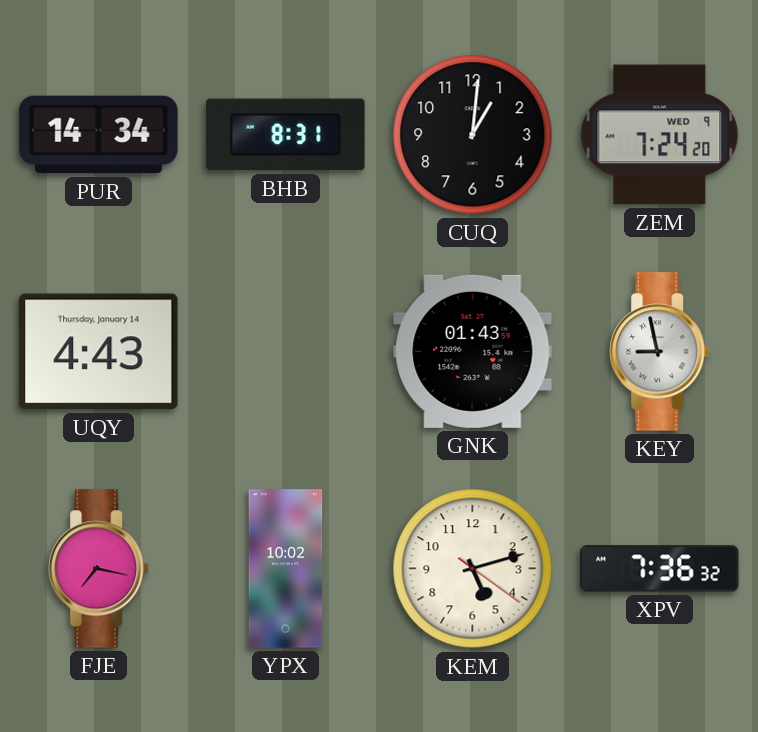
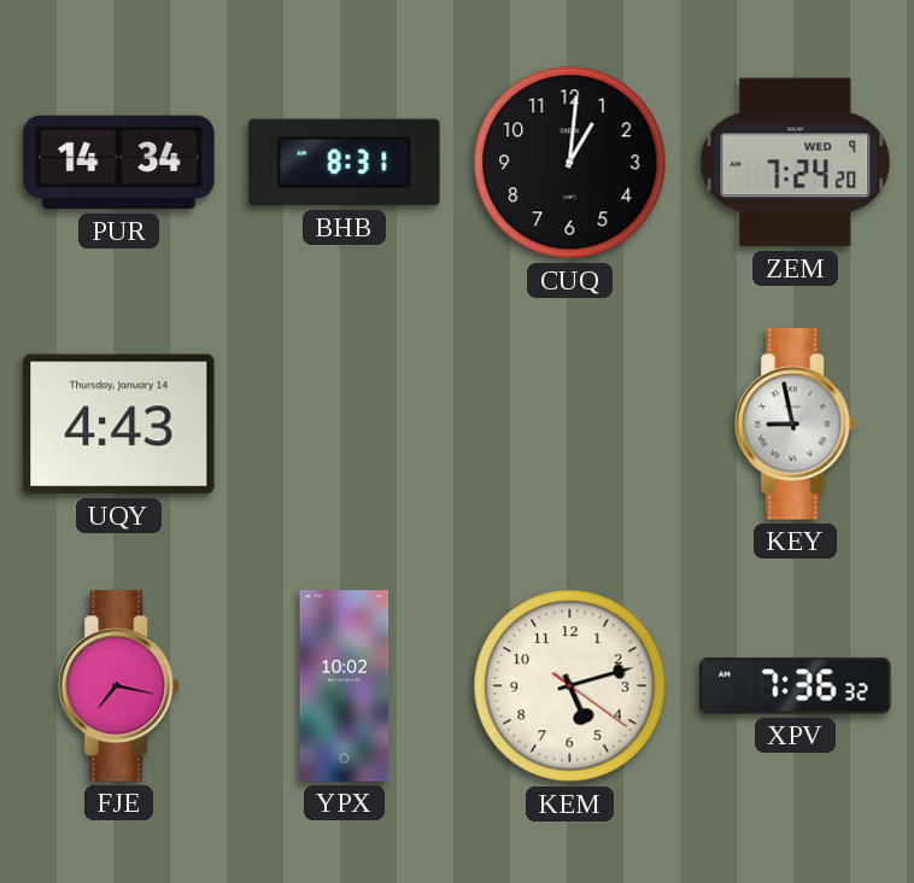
GNK: 01:43 -> none (473, 351)
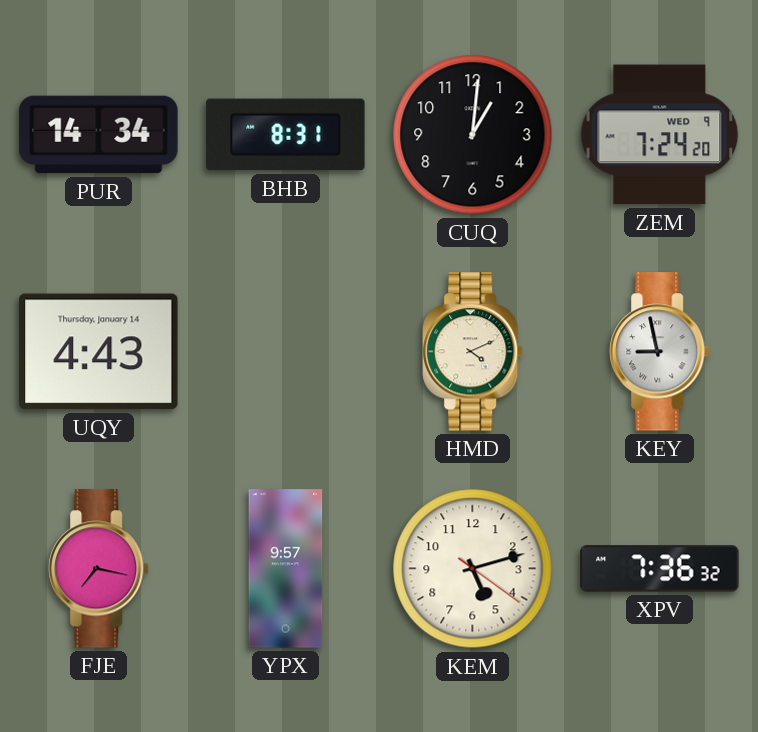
HMD: none -> 4:11 (473, 352)
YPX: 10:02 -> 9:57 (286, 569)
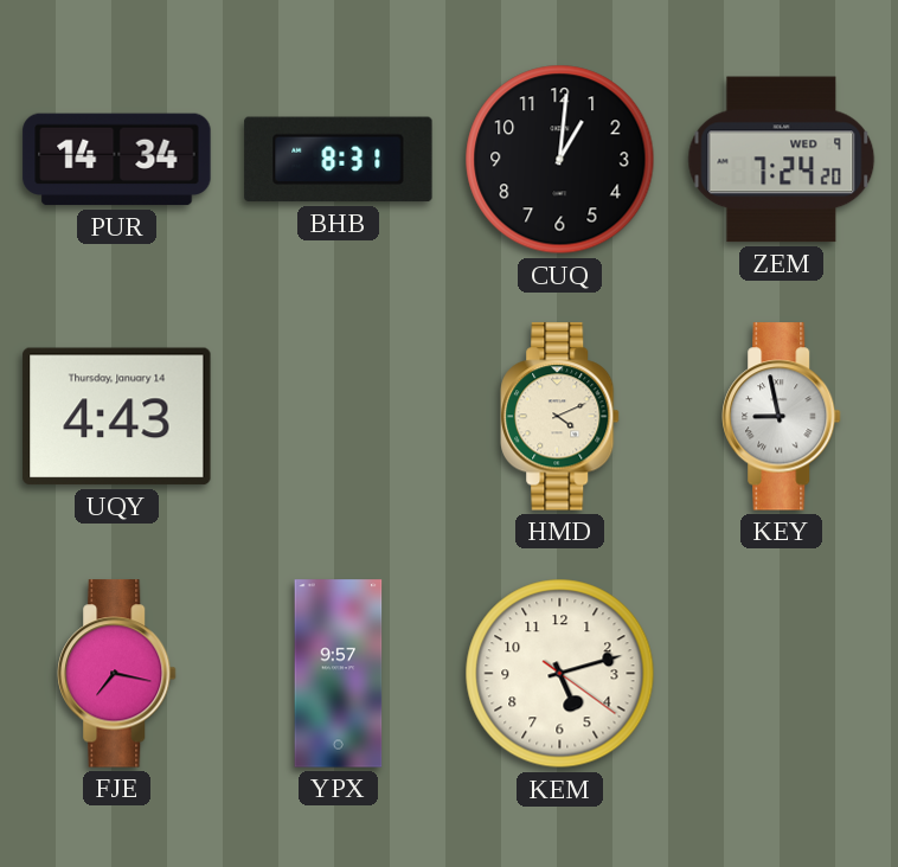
XPV: 7:36 -> none (660, 569)
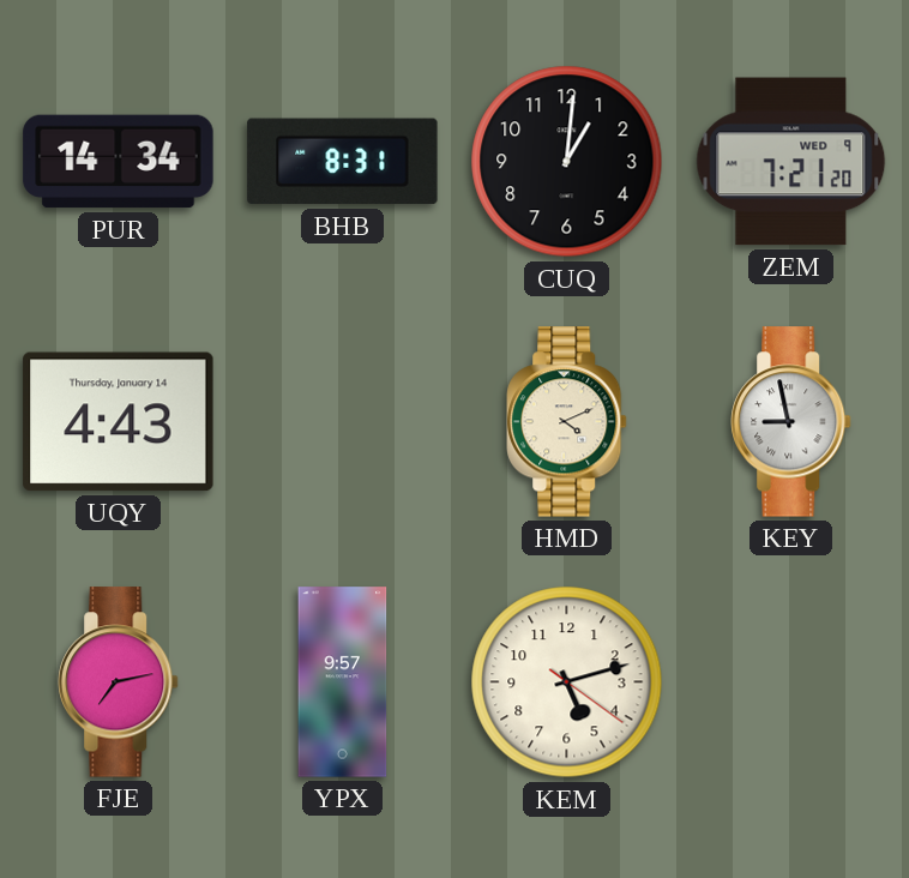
ZEM: 7:24 -> 7:21 (791, 162)
FJE: 7:17 -> 7:13 (119, 682)
